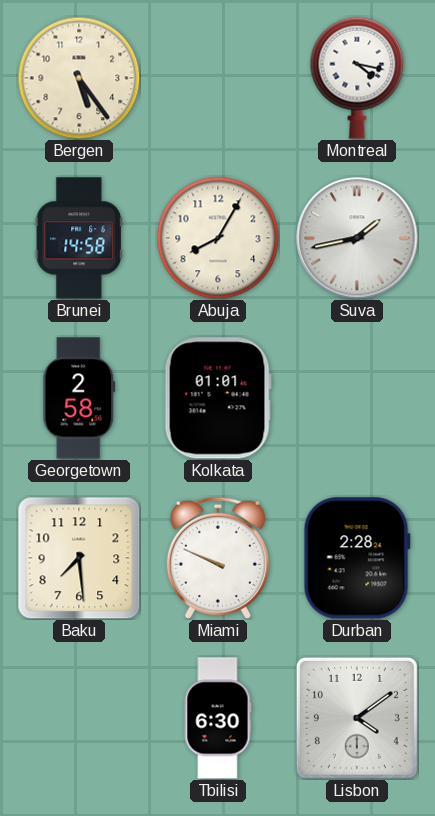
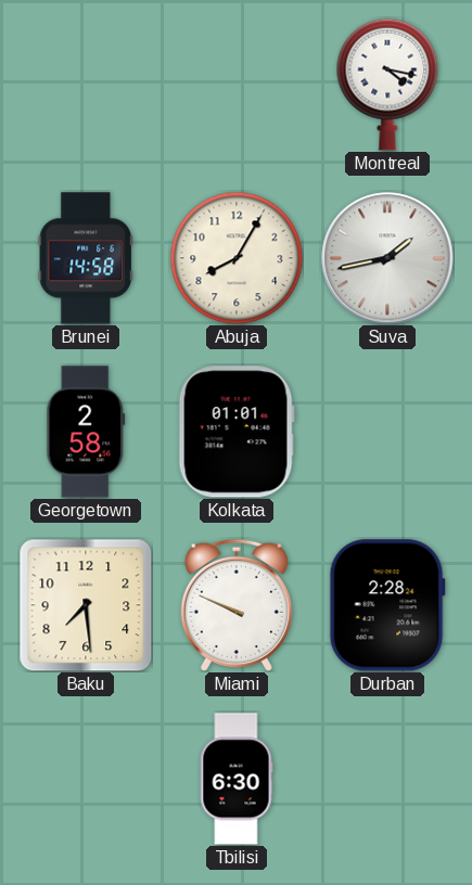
Bergen: 5:24 -> none (79, 78)
Lisbon: 4:09 -> none (357, 718)
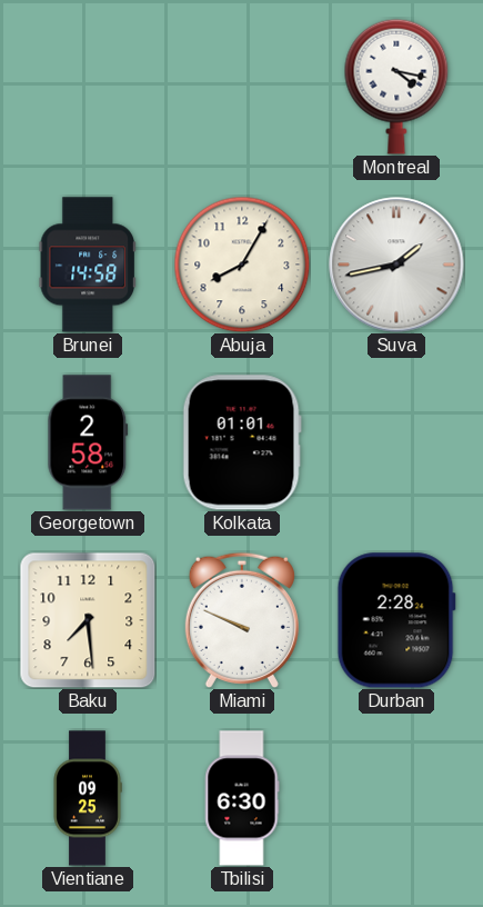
Vientiane: none -> 09:25 (88, 798)
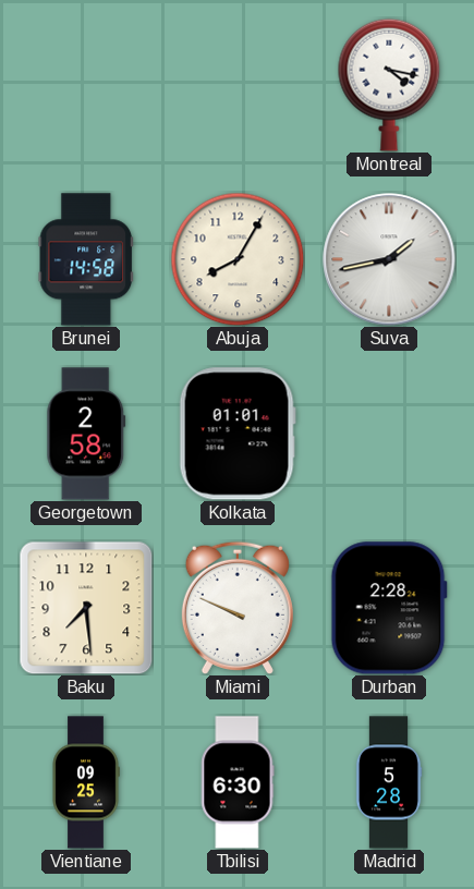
Madrid: none -> 5:28 (389, 782)
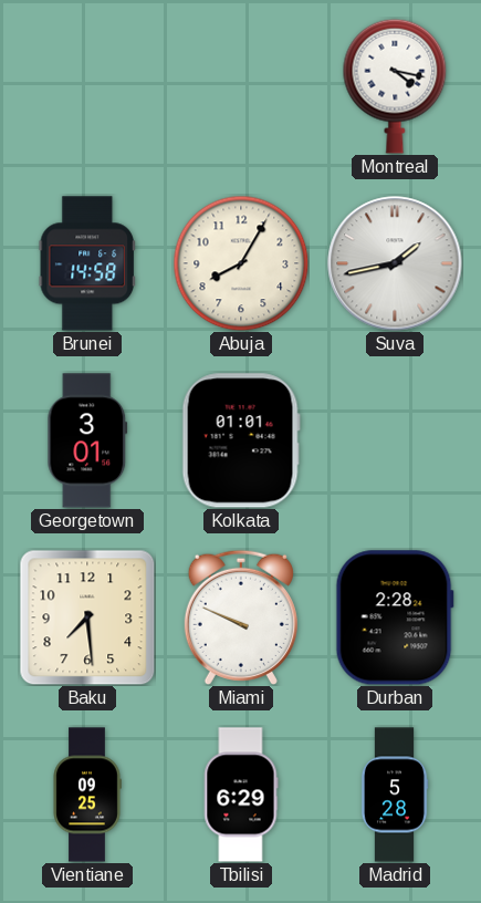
Georgetown: 2:58 -> 3:01 (87, 440)
Tbilisi: 6:30 -> 6:29 (241, 795)
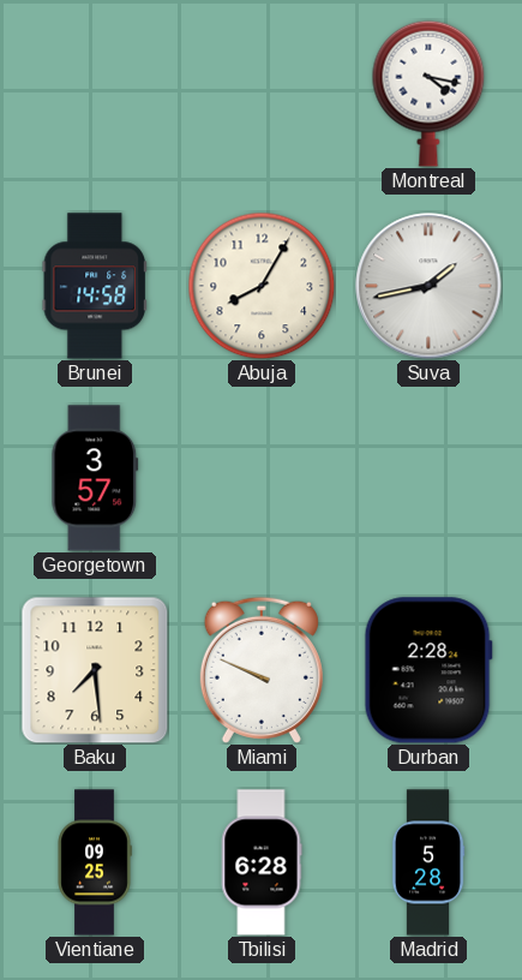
Georgetown: 3:01 -> 3:57 (95, 478)
Kolkata: 01:01 -> none (241, 440)
Tbilisi: 6:29 -> 6:28 (262, 862)
